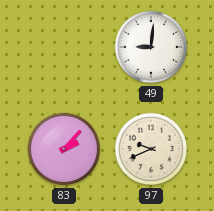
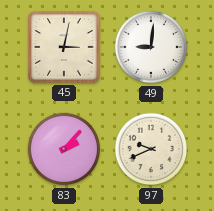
45: none -> 3:02 (64, 47)
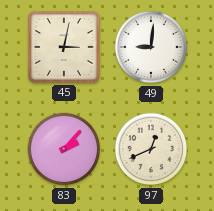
97: 9:41 -> 12:41 (151, 149)
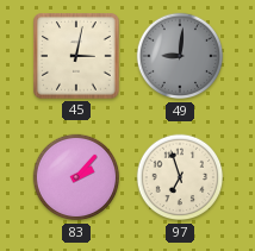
49 dial: white -> grey (180, 56)
97: 12:41 -> 6:57 (180, 177)
